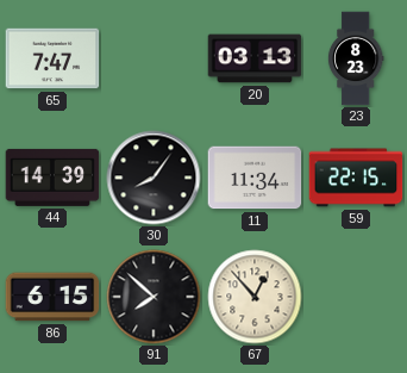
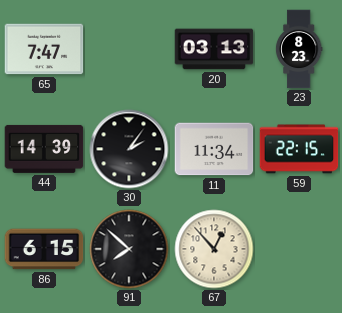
30: 8:06 -> 2:06 (129, 149)
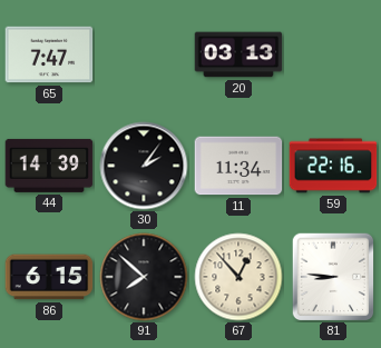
23: 8:23 -> none (299, 49)
59: 22:15 -> 22:16 (333, 166)
81: none -> 8:46 (333, 277)
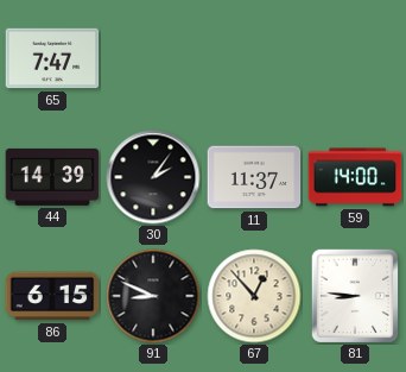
20: 03:13 -> none (238, 54)
11: 11:34 -> 11:37 (254, 177)
59: 22:16 -> 14:00 (355, 177)
91: 7:52 -> 8:49 (153, 296)
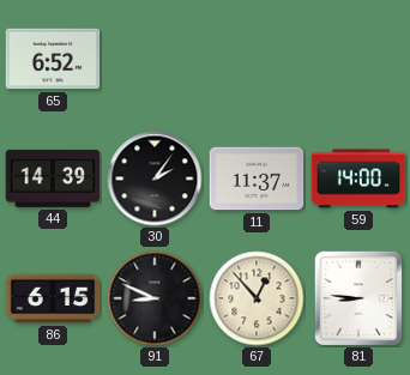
65: 7:47 -> 6:52 (53, 59)
